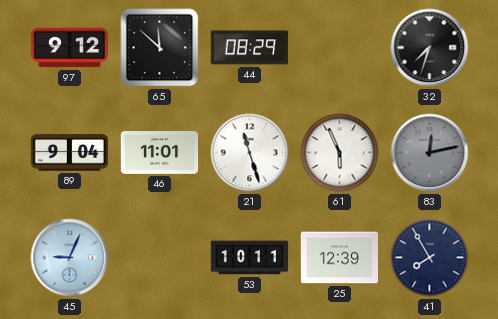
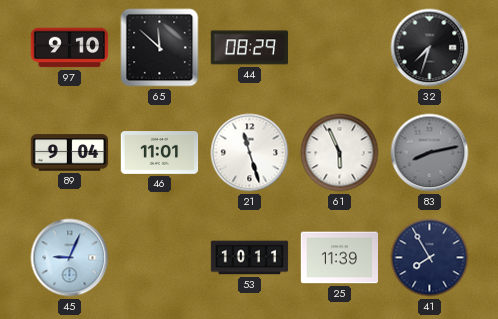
97: 9:12 -> 9:10 (70, 48)
83: 12:13 -> 8:13 (430, 153)
25: 12:39 -> 11:39 (340, 258)
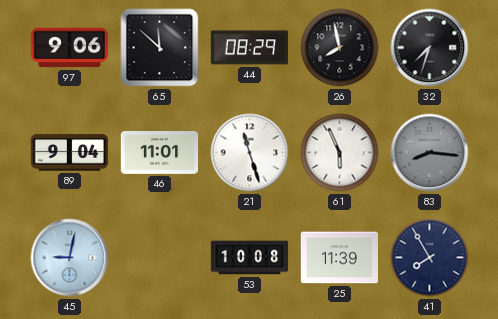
97: 9:10 -> 9:06 (70, 48)
26: none -> 7:58 (340, 48)
83: 8:13 -> 8:16 (430, 153)
45: 9:04 -> 9:02 (70, 258)
53: 10:11 -> 10:08 (250, 258)
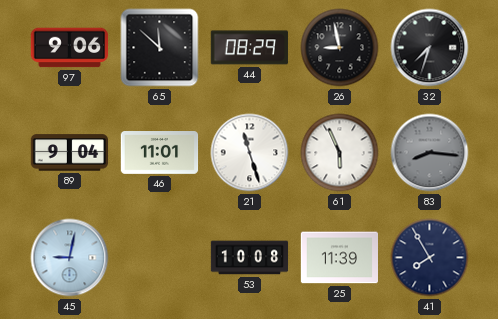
26: 7:58 -> 8:58 (340, 48)
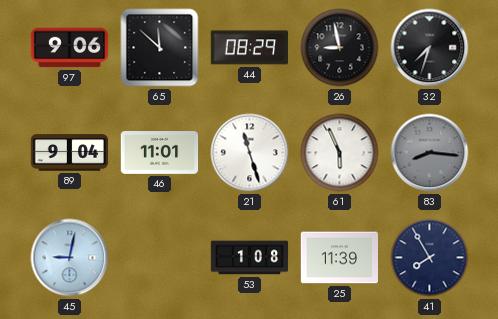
53: 10:08 -> 1:08 (250, 258)
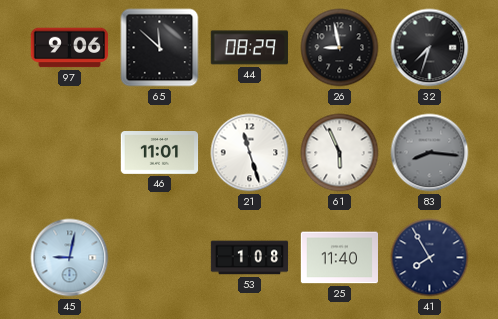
89: 9:04 -> none (70, 153)
25: 11:39 -> 11:40 (340, 258)
